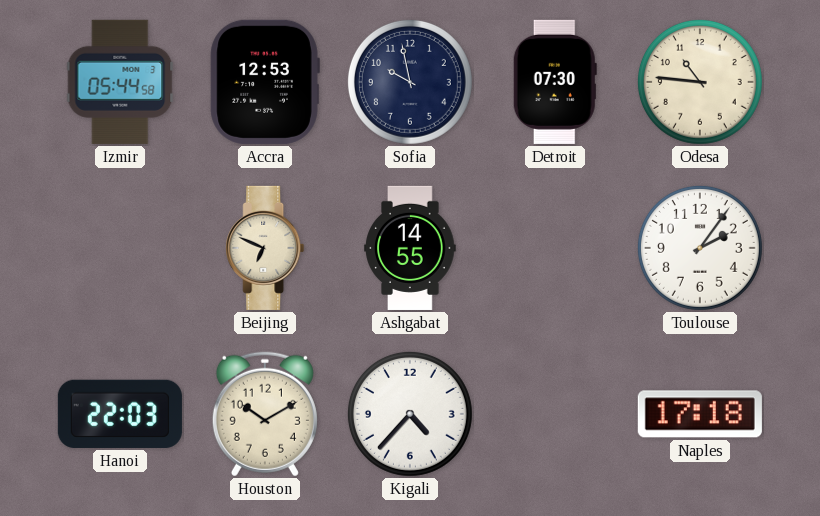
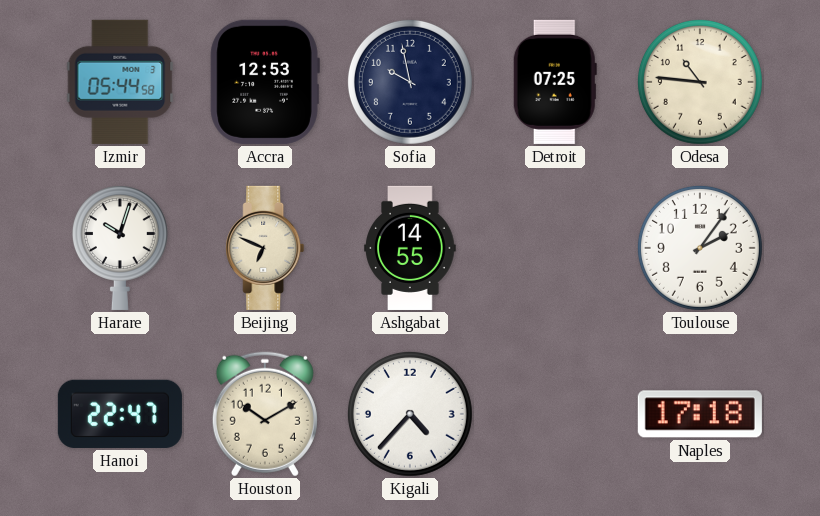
Detroit: 07:30 -> 07:25 (555, 82)
Harare: none -> 10:03 (120, 248)
Hanoi: 22:03 -> 22:47 (120, 414)
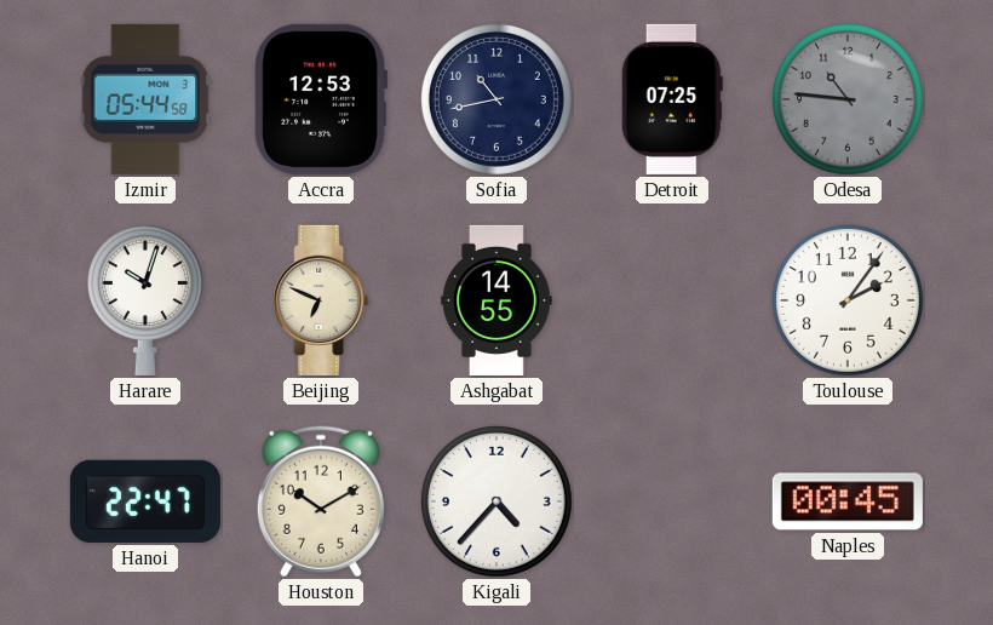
Sofia: 9:58 -> 10:43 (496, 99)
Odesa dial: cream -> grey (848, 99)
Naples: 17:18 -> 00:45 (848, 501)
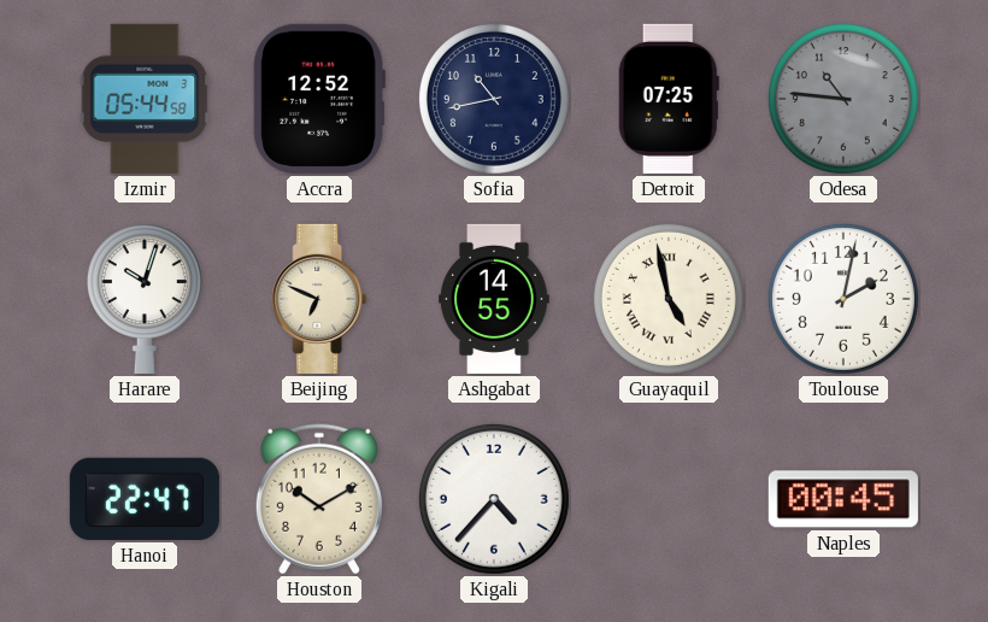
Accra: 12:53 -> 12:52 (319, 99)
Guayaquil: none -> 4:58 (669, 299)
Toulouse: 2:06 -> 2:02 (843, 299)
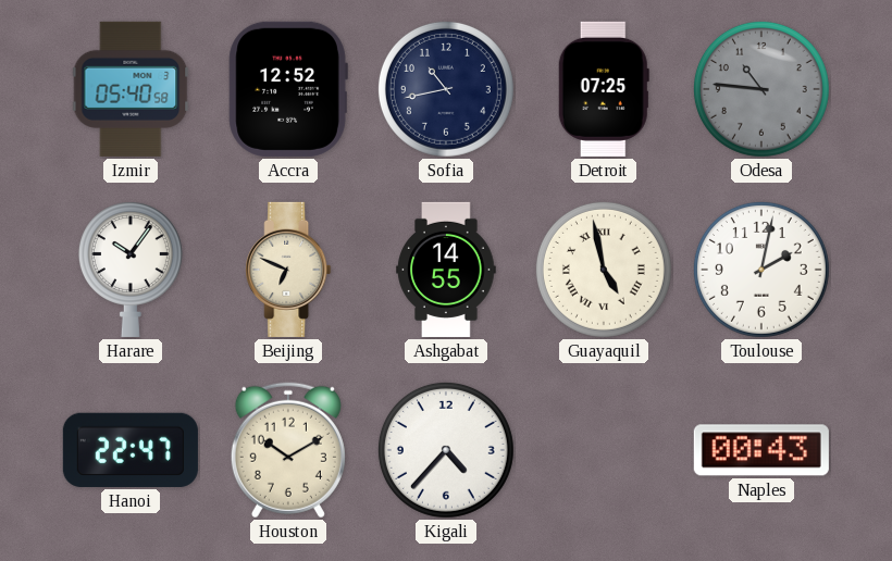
Izmir: 05:44 -> 05:40 (131, 89)
Harare: 10:03 -> 10:06 (131, 270)
Naples: 00:45 -> 00:43 (761, 450)
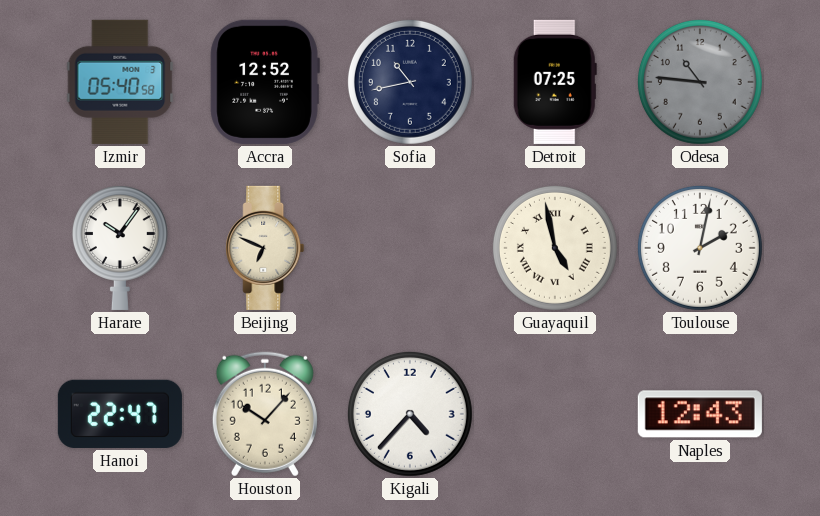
Ashgabat: 14:55 -> none (446, 270)
Houston: 10:10 -> 10:07 (265, 414)
Naples: 00:43 -> 12:43 (700, 414)
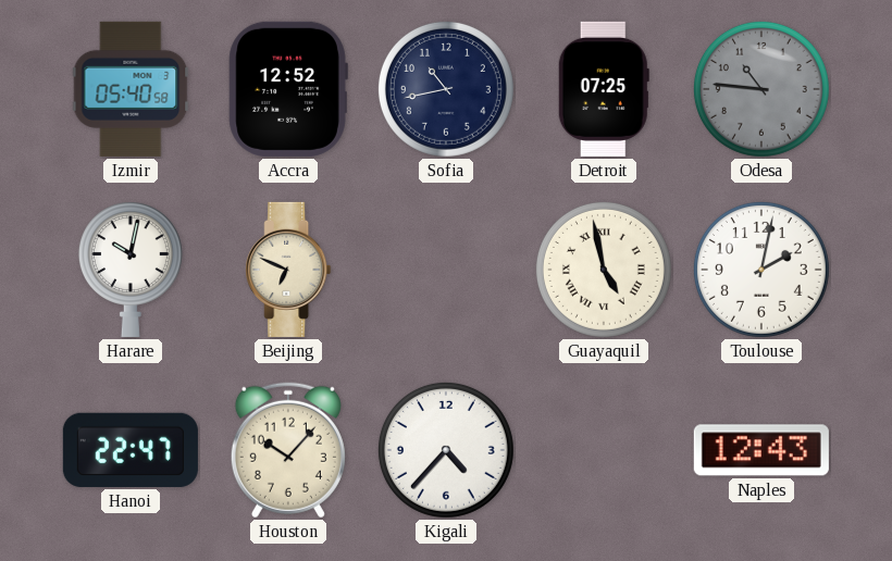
Harare: 10:06 -> 10:02 (131, 270)
